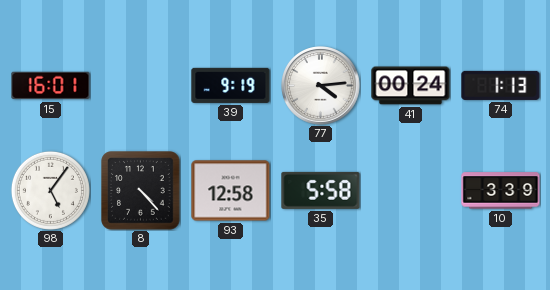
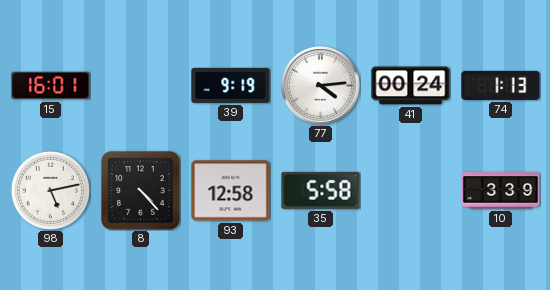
98: 5:06 -> 5:13 (50, 190)
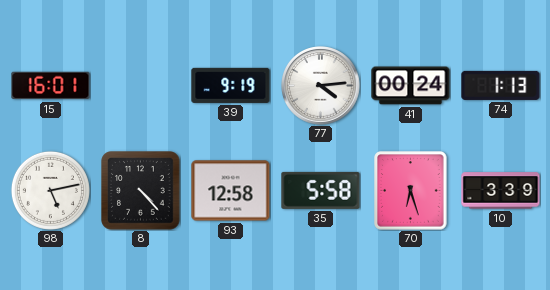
70: none -> 6:27 (411, 191)
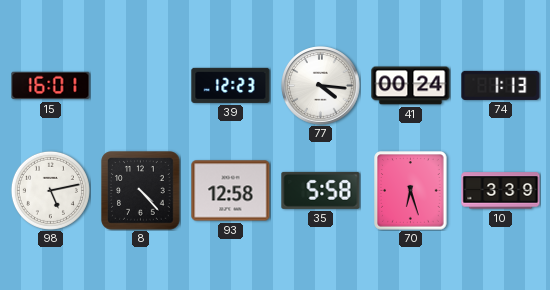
39: 9:19 -> 12:23 (231, 85)
77: 4:14 -> 4:16 (321, 86)
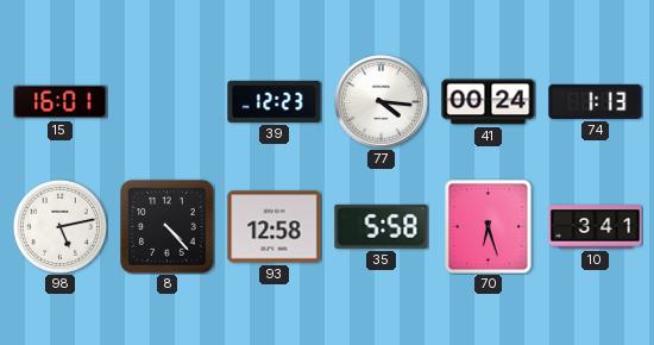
10: 3:39 -> 3:41 (596, 227)
